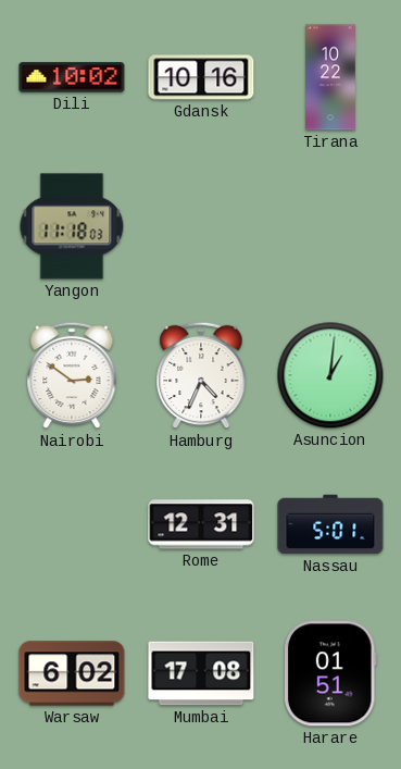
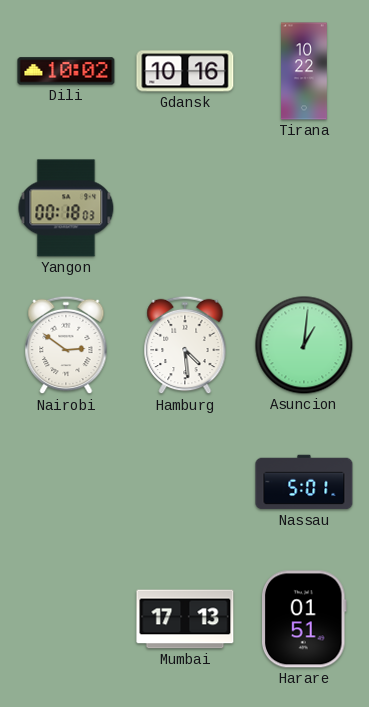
Yangon: 11:18 -> 00:18 (66, 208)
Hamburg: 4:34 -> 4:29 (185, 345)
Rome: 12:31 -> none (201, 524)
Warsaw: 6:02 -> none (72, 673)
Mumbai: 17:08 -> 17:13 (185, 619)
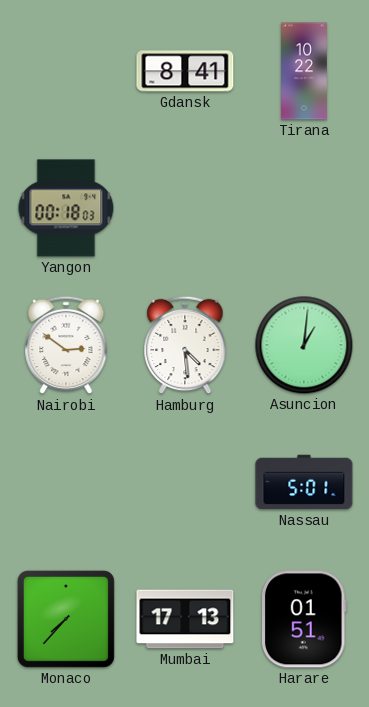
Dili: 10:02 -> none (66, 71)
Gdansk: 10:16 -> 8:41 (185, 71)
Monaco: none -> 7:37 (66, 619)
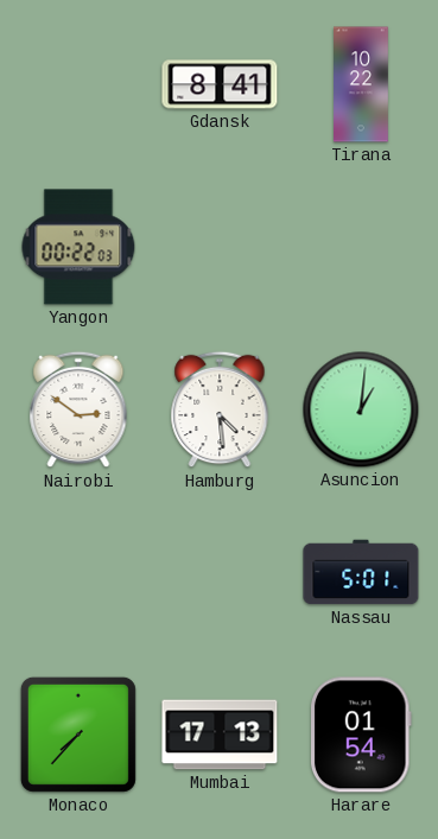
Yangon: 00:18 -> 00:22 (78, 247)
Harare: 01:51 -> 01:54 (362, 735)
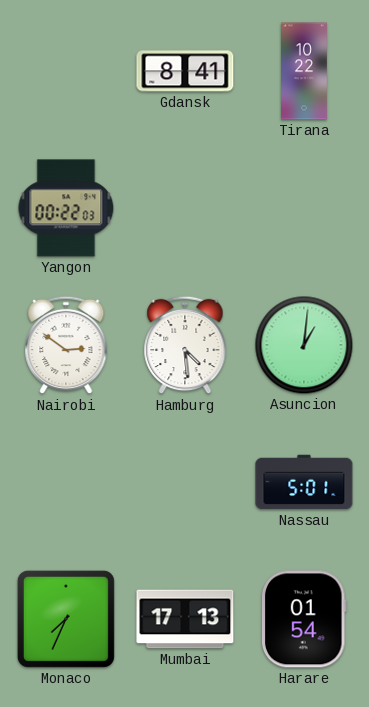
Monaco: 7:37 -> 7:34 (66, 619)
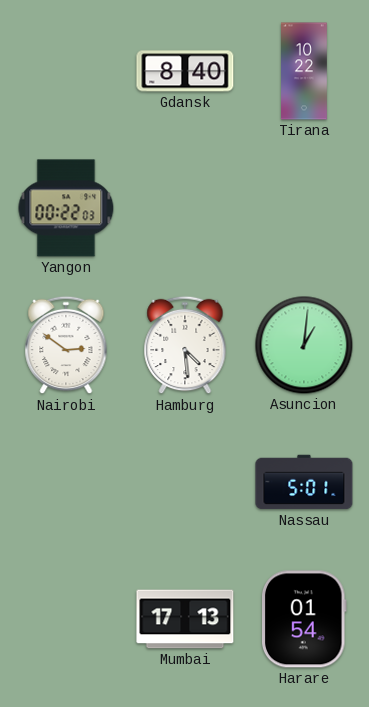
Gdansk: 8:41 -> 8:40 (185, 71)
Monaco: 7:34 -> none (66, 619)
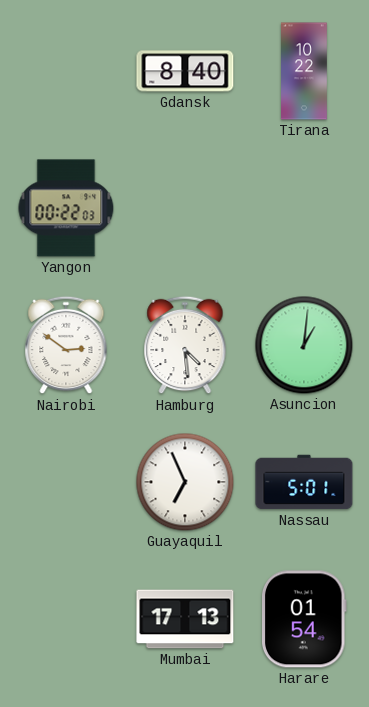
Guayaquil: none -> 6:56 (185, 482)
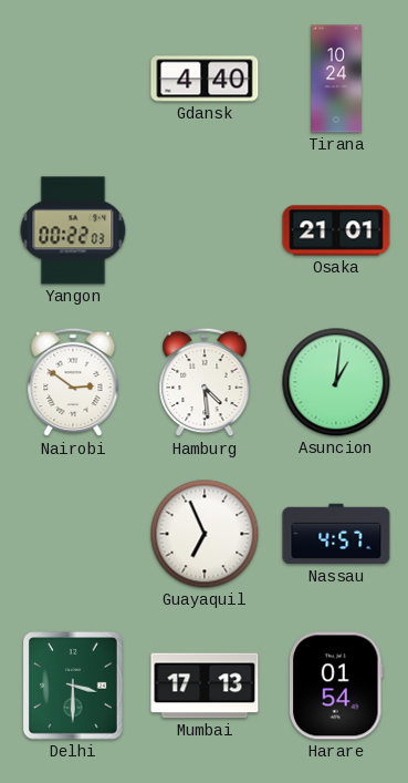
Gdansk: 8:40 -> 4:40 (205, 79)
Tirana: 10:22 -> 10:24 (337, 79)
Osaka: none -> 21:01 (336, 230)
Nassau: 5:01 -> 4:57 (336, 534)
Delhi: none -> 3:30 (73, 686)
